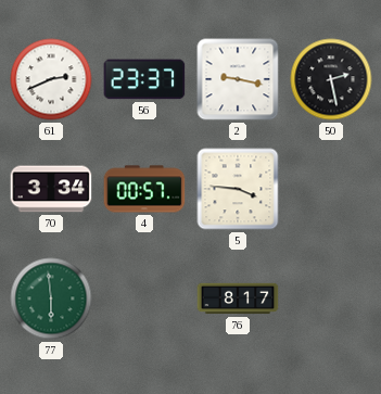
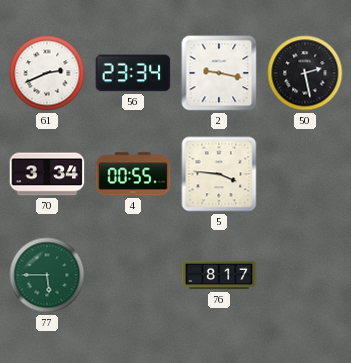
56: 23:37 -> 23:34 (133, 73)
4: 00:57 -> 00:55 (133, 174)
77: 5:59 -> 5:45 (47, 275)
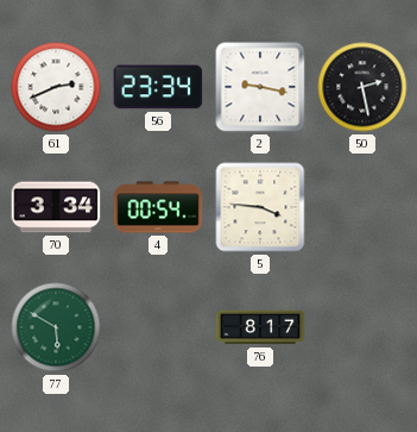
4: 00:55 -> 00:54 (158, 207)
77: 5:45 -> 5:50 (56, 327)
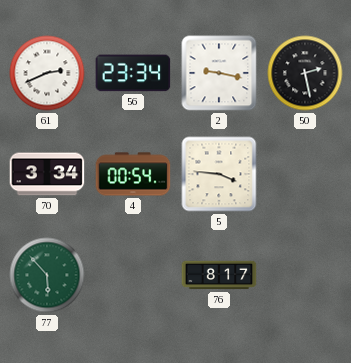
77: 5:50 -> 5:53 (47, 275)
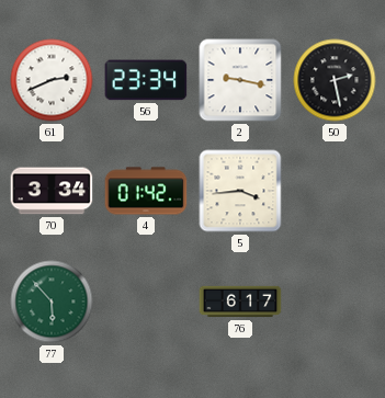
4: 00:54 -> 01:42 (146, 191)
5: 3:46 -> 3:44 (240, 191)
76: 8:17 -> 6:17 (240, 302)
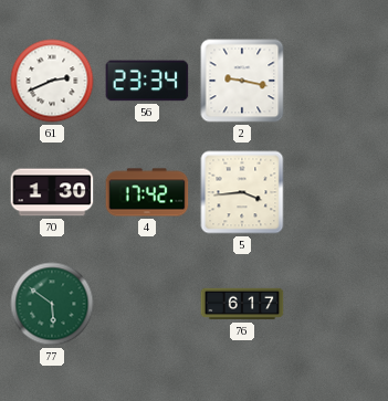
50: 2:28 -> none (335, 80)
70: 3:34 -> 1:30 (52, 192)
4: 01:42 -> 17:42 (147, 192)
77: 5:53 -> 5:51 (52, 304)
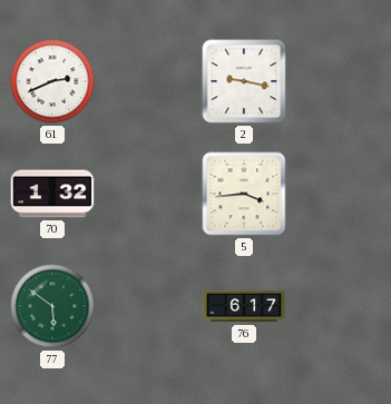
56: 23:34 -> none (147, 81)
70: 1:30 -> 1:32 (52, 194)
4: 17:42 -> none (147, 192)
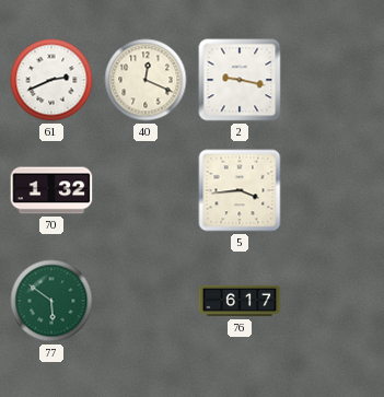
40: none -> 12:19 (146, 80)
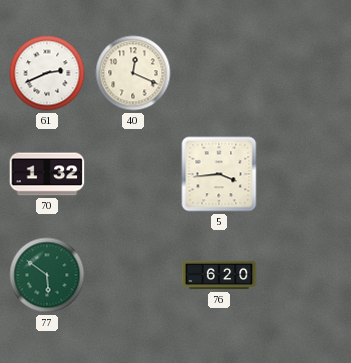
2: 9:17 -> none (240, 80)
76: 6:17 -> 6:20 (219, 275)
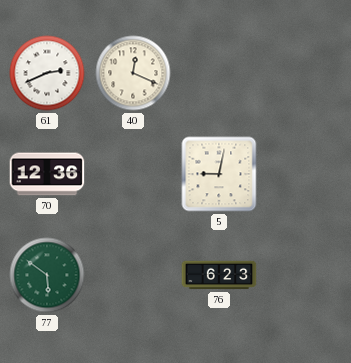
70: 1:32 -> 12:36 (47, 174)
5: 3:44 -> 9:02 (219, 174)
76: 6:20 -> 6:23 (219, 275)
